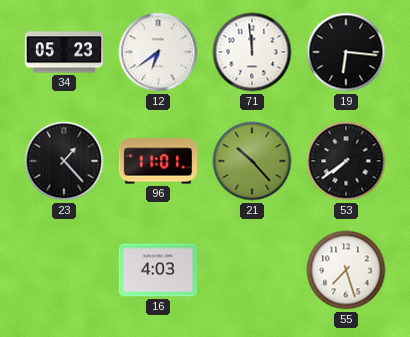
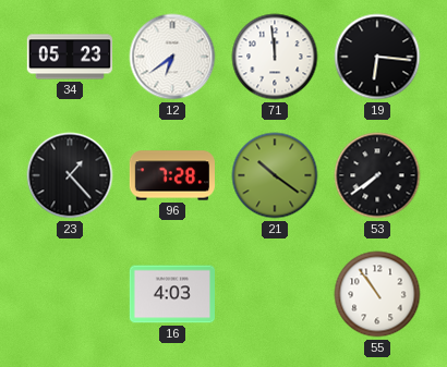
96: 11:01 -> 7:28 (172, 175)
21: 10:23 -> 10:21 (275, 175)
55: 7:27 -> 10:54 (377, 294)
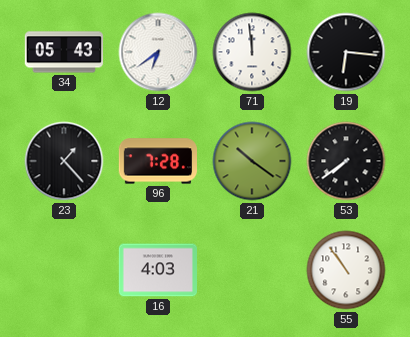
34: 05:23 -> 05:43 (64, 52)
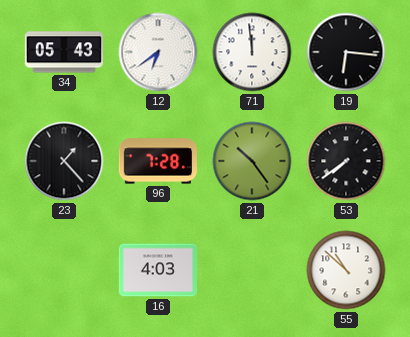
21: 10:21 -> 10:24 (252, 161)
55: 10:54 -> 10:52 (346, 270)
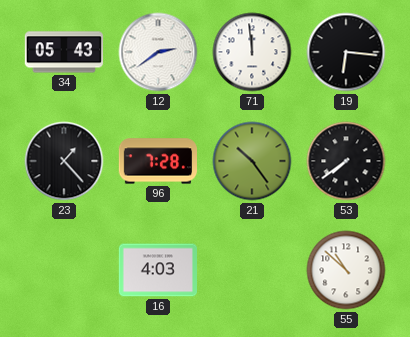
12: 6:39 -> 2:39 (158, 52)
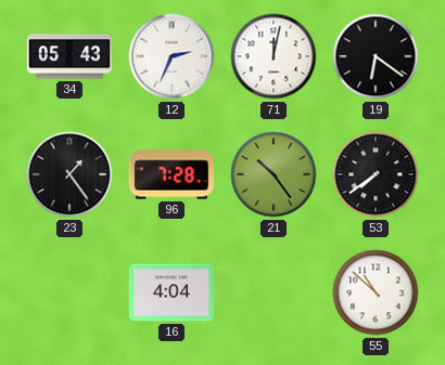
12: 2:39 -> 2:34 (171, 56)
71: 11:59 -> 12:02 (274, 56)
19: 6:16 -> 6:21 (376, 56)
23: 1:23 -> 1:24 (69, 174)
16: 4:03 -> 4:04 (170, 292)
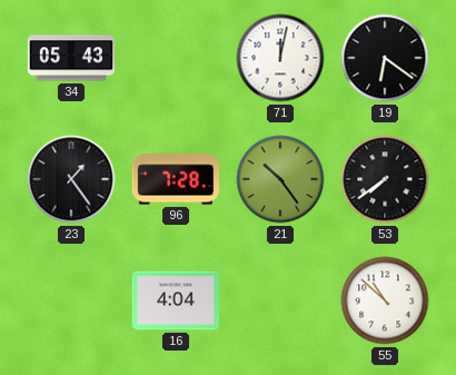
12: 2:34 -> none (171, 56)
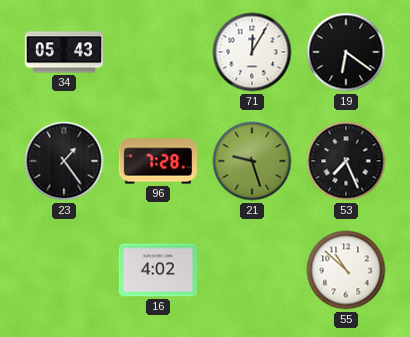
71: 12:02 -> 12:05 (252, 52)
21: 10:24 -> 9:27 (252, 161)
53: 7:39 -> 7:26 (346, 161)
16: 4:04 -> 4:02 (157, 270)
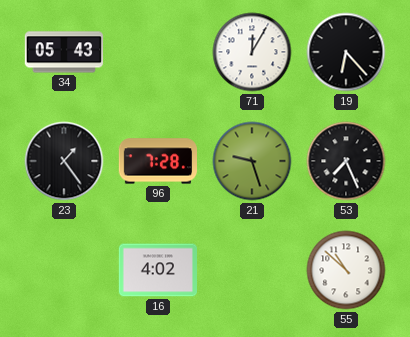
19: 6:21 -> 6:23 (346, 52)
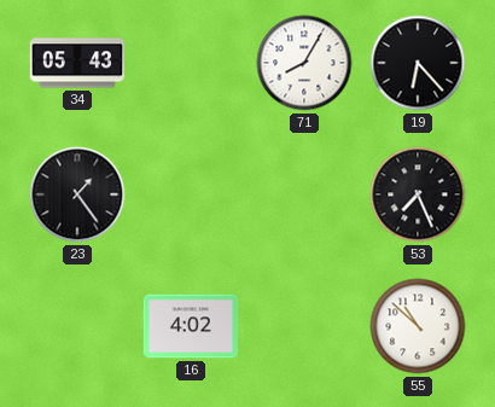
71: 12:05 -> 8:05 (304, 63)
96: 7:28 -> none (158, 161)
21: 9:27 -> none (252, 161)
